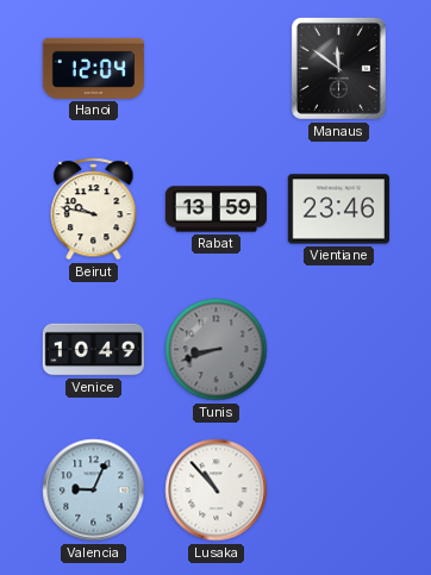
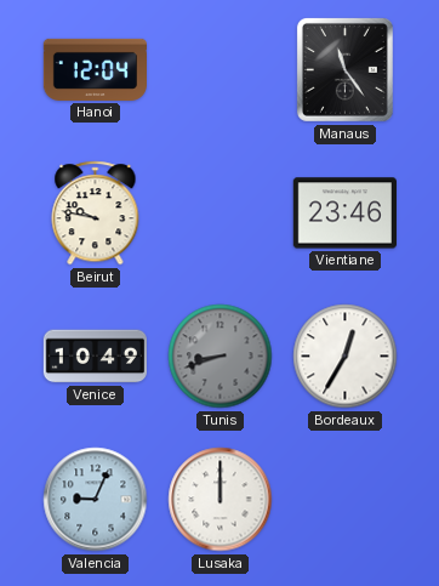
Manaus: 11:51 -> 11:24 (344, 69)
Rabat: 13:59 -> none (215, 210)
Bordeaux: none -> 12:35 (346, 357)
Lusaka: 10:53 -> 12:00 (221, 500)
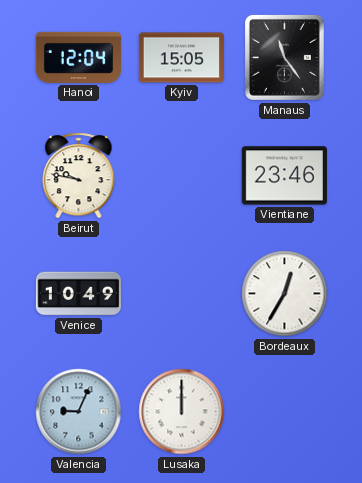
Kyiv: none -> 15:05 (181, 58)
Tunis: 8:42 -> none (221, 357)
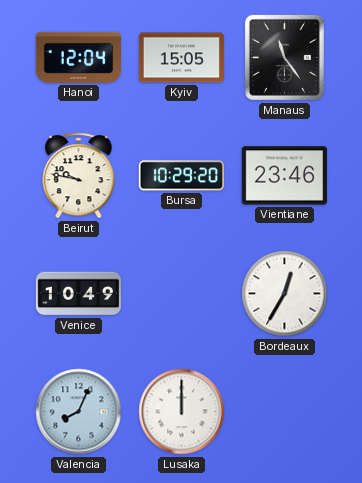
Bursa: none -> 10:29 (181, 176)
Valencia: 9:04 -> 8:04 (79, 412)
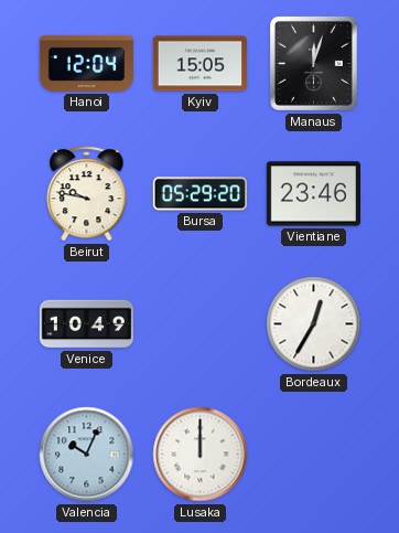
Manaus: 11:24 -> 12:03 (313, 63)
Bursa: 10:29 -> 05:29 (199, 194)
Valencia: 8:04 -> 10:04 (87, 455)
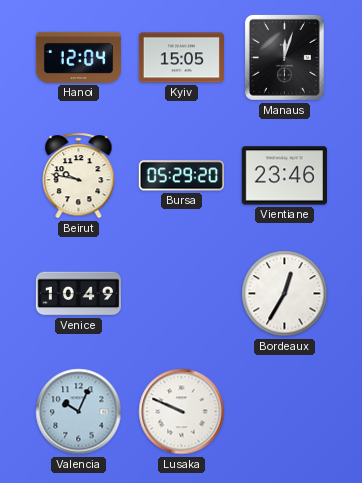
Lusaka: 12:00 -> 9:49 (182, 412)
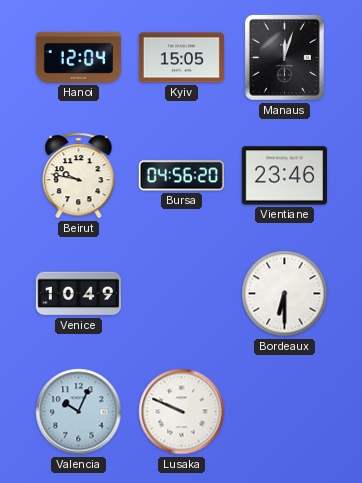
Bursa: 05:29 -> 04:56 (181, 176)
Bordeaux: 12:35 -> 6:30 (285, 294)
